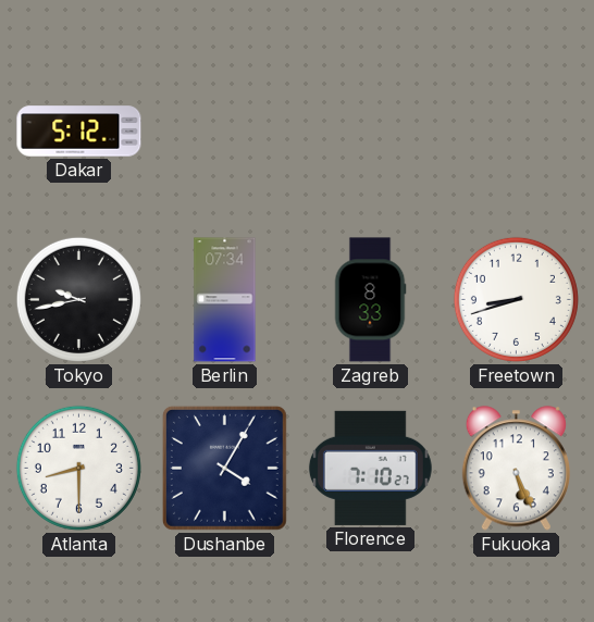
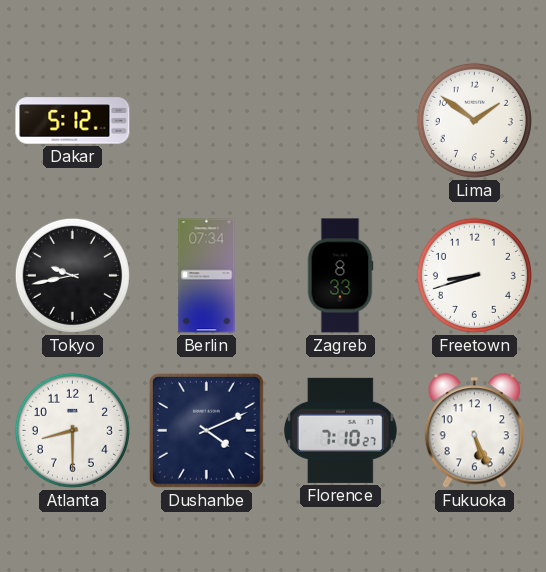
Lima: none -> 1:51 (474, 120)
Dushanbe: 4:05 -> 4:11 (206, 430)
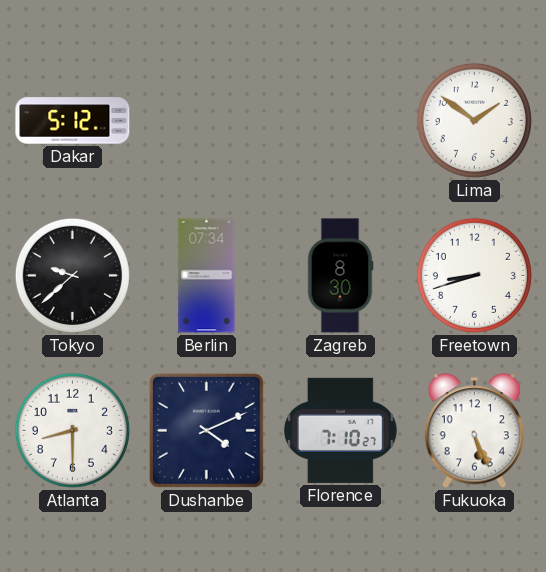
Tokyo: 9:43 -> 9:38 (72, 275)
Zagreb: 8:33 -> 8:30 (340, 276)
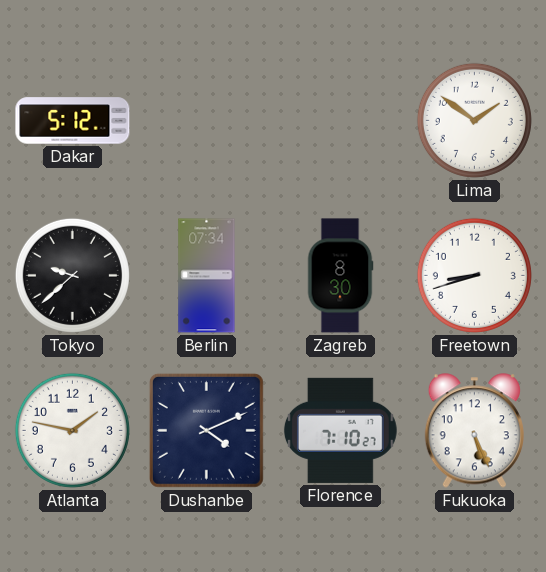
Atlanta: 8:30 -> 1:47 (72, 430)
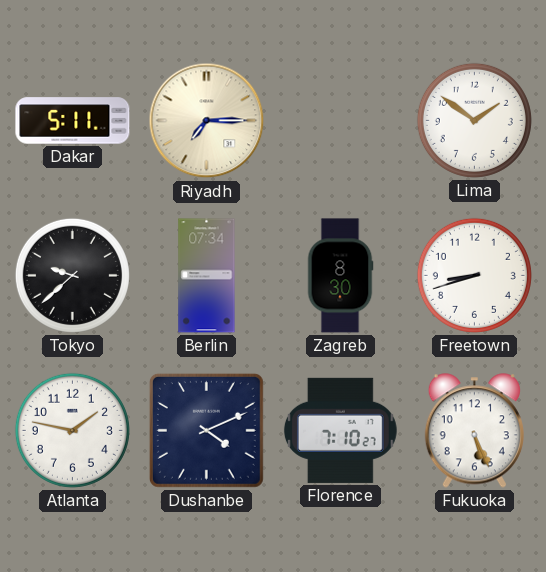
Dakar: 5:12 -> 5:11 (73, 121)
Riyadh: none -> 7:15 (207, 121)
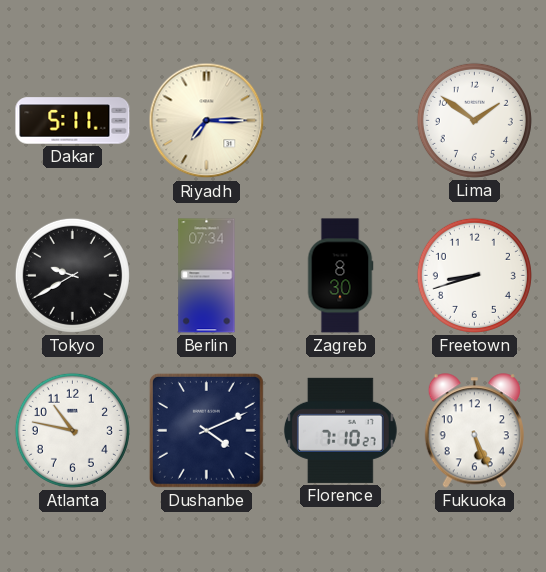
Tokyo: 9:38 -> 9:40 (72, 275)
Atlanta: 1:47 -> 10:47 (72, 430)
